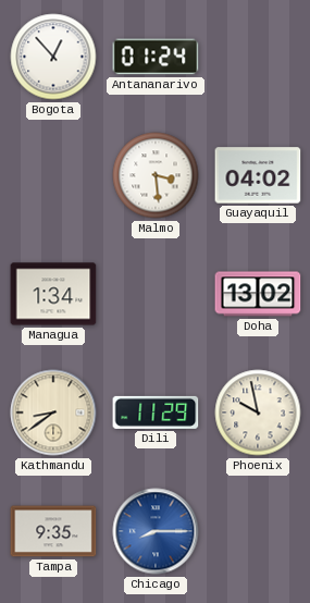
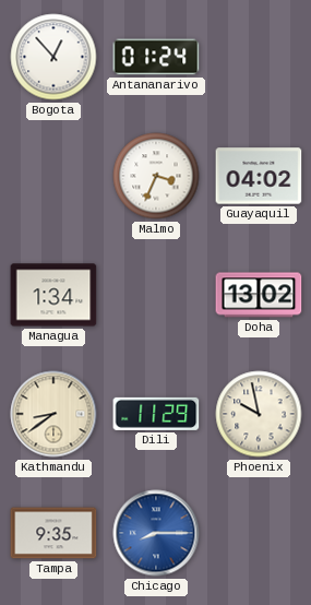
Malmo: 3:29 -> 3:34 (156, 176)
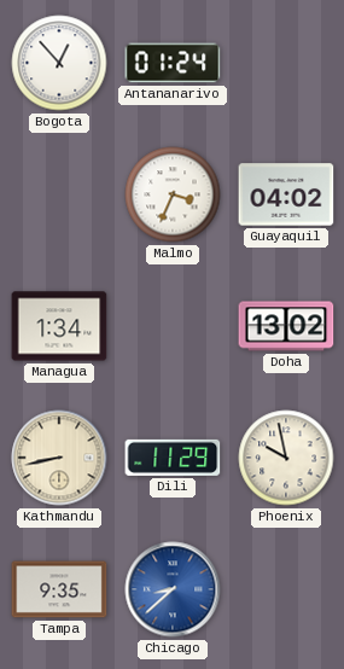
Kathmandu: 8:39 -> 8:43 (59, 458)
Chicago: 8:15 -> 8:38 (173, 589)
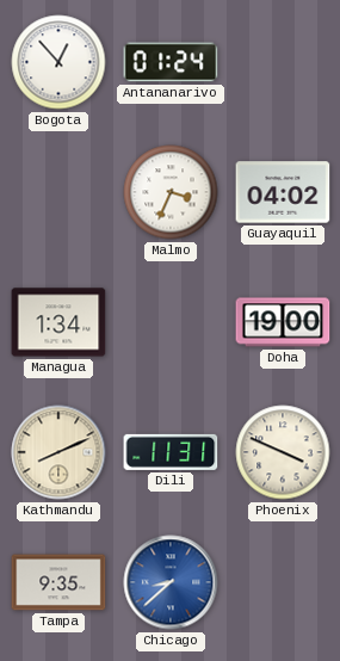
Doha: 13:02 -> 19:00 (283, 322)
Kathmandu: 8:43 -> 8:11 (58, 452)
Dili: 11:29 -> 11:31 (171, 452)
Phoenix: 9:58 -> 3:49 (283, 452)
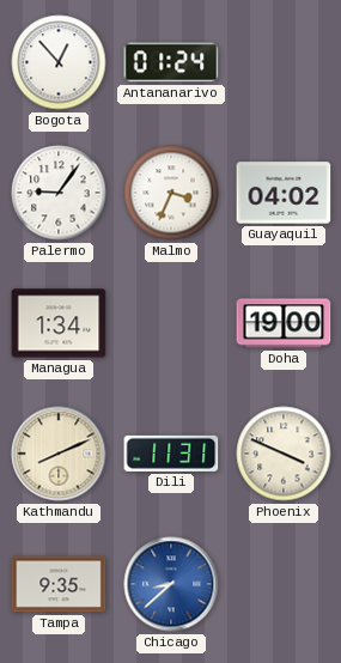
Palermo: none -> 9:06 (59, 193)
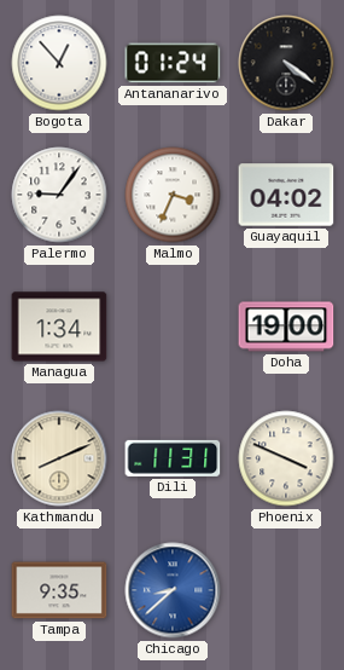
Dakar: none -> 4:21 (286, 63)
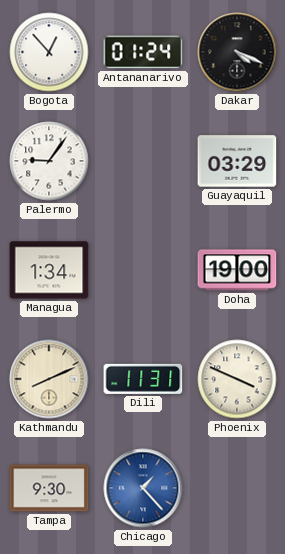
Dakar: 4:21 -> 4:19 (237, 52)
Malmo: 3:34 -> none (173, 195)
Guayaquil: 04:02 -> 03:29 (237, 161)
Tampa: 9:35 -> 9:30 (49, 488)
Chicago: 8:38 -> 1:23 (143, 488)
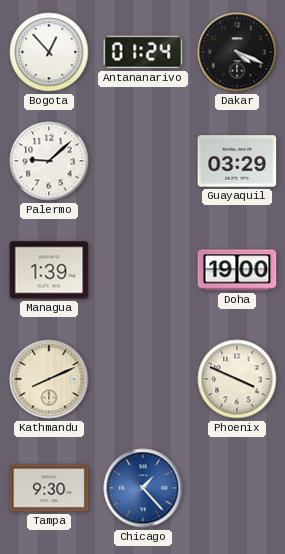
Palermo: 9:06 -> 9:08 (49, 161)
Managua: 1:34 -> 1:39 (49, 270)
Dili: 11:31 -> none (143, 379)
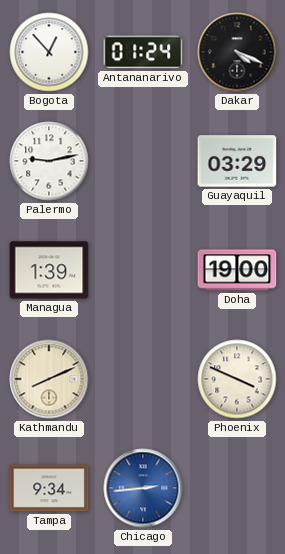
Palermo: 9:08 -> 9:13 (49, 161)
Tampa: 9:30 -> 9:34 (49, 488)
Chicago: 1:23 -> 2:44 (143, 488)
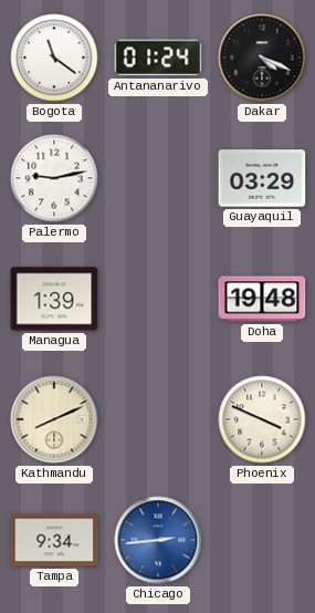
Bogota: 12:53 -> 11:21 (54, 58)
Doha: 19:00 -> 19:48 (262, 299)
